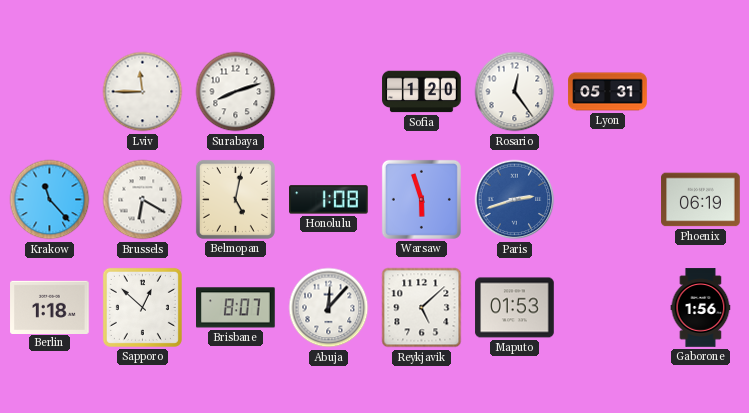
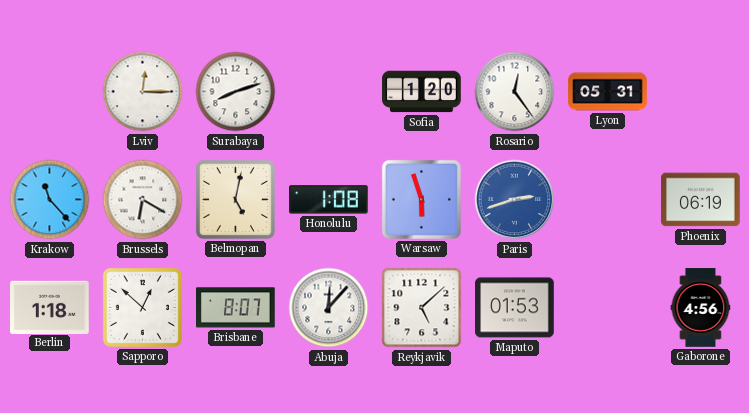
Lviv: 11:45 -> 12:15 (143, 92)
Gaborone: 1:56 -> 4:56 (701, 308)
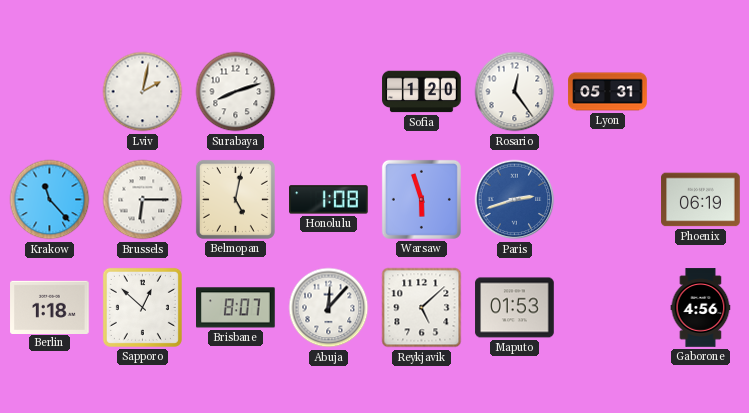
Lviv: 12:15 -> 2:02 (143, 92)
Brussels: 6:20 -> 6:15 (143, 200)
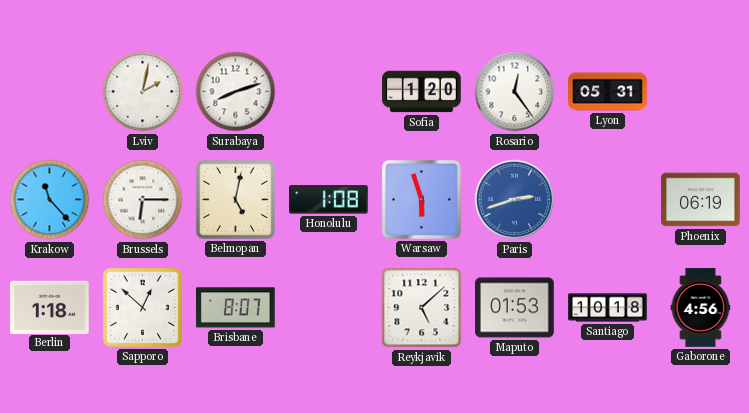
Abuja: 12:07 -> none (329, 308)
Santiago: none -> 10:18 (608, 308)
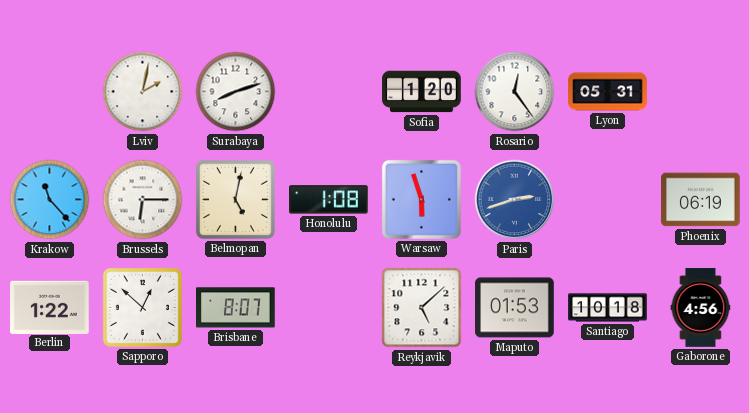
Berlin: 1:18 -> 1:22 (50, 307)
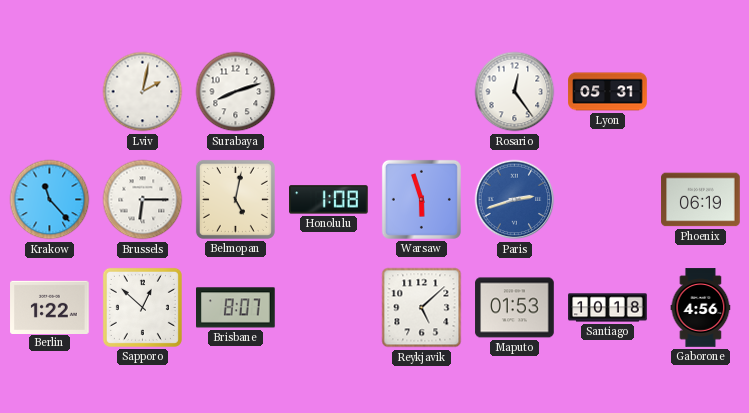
Sofia: 1:20 -> none (422, 92)
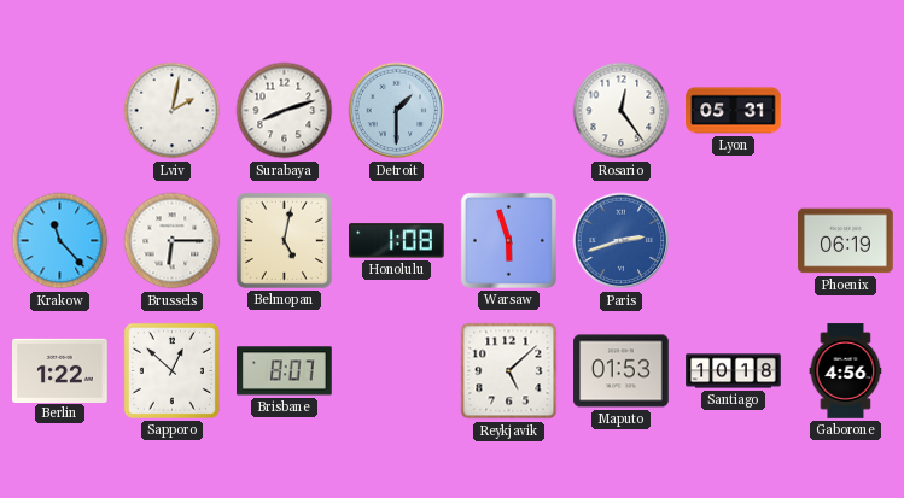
Detroit: none -> 1:30 (397, 111)
